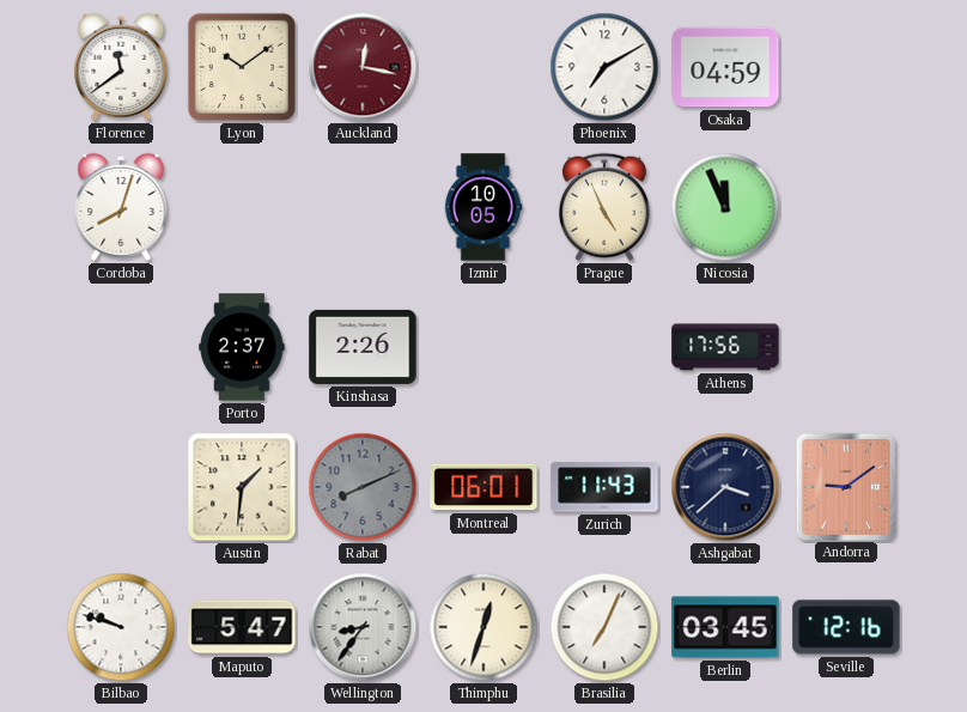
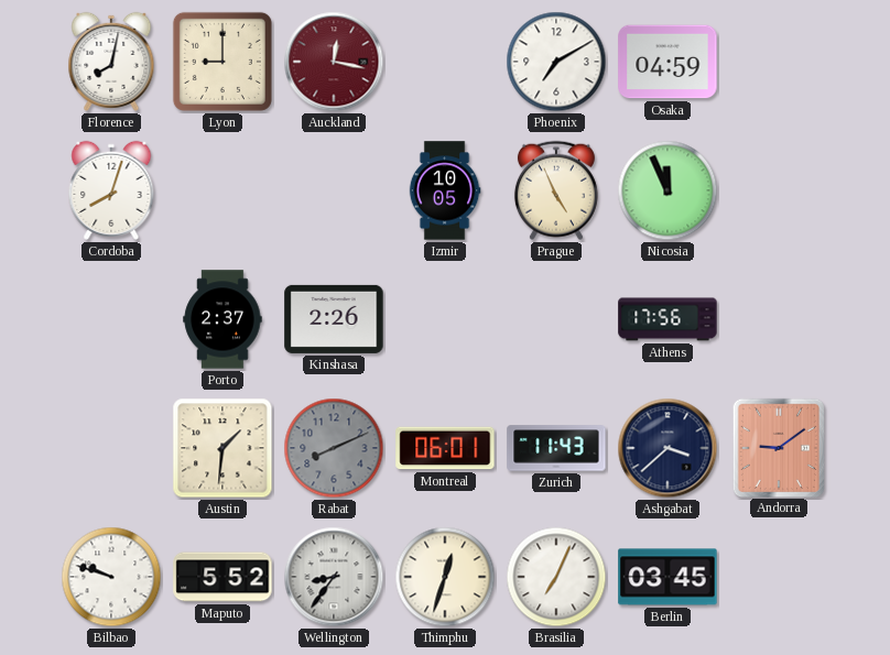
Florence: 11:39 -> 8:02 (111, 62)
Lyon: 10:09 -> 9:00 (223, 62)
Maputo: 5:47 -> 5:52 (223, 577)
Seville: 12:16 -> none (846, 627)
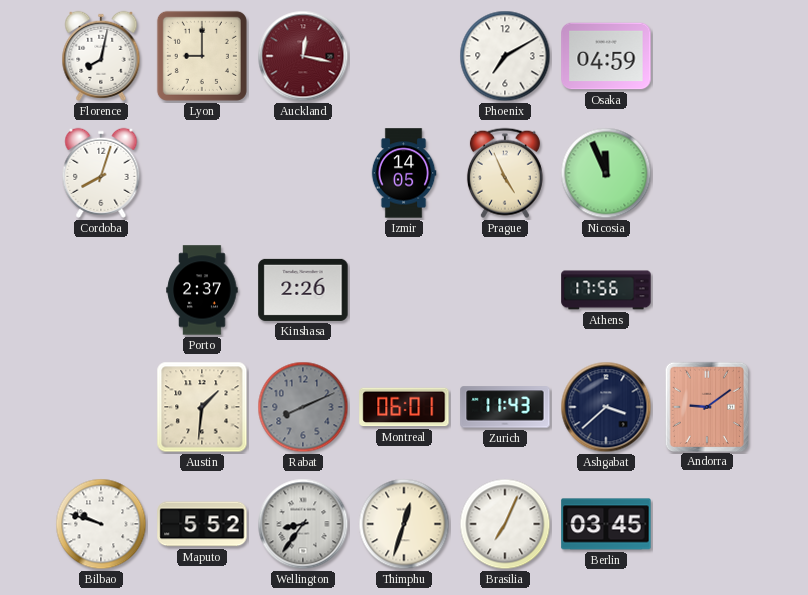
Izmir: 10:05 -> 14:05 (404, 173)
